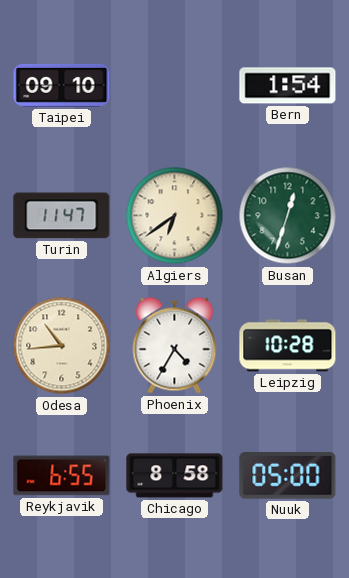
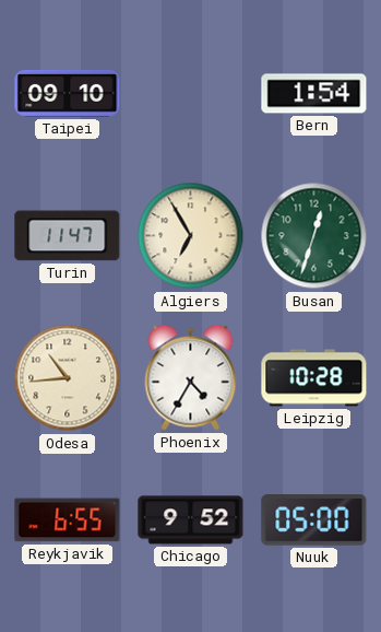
Algiers: 6:39 -> 6:55 (191, 236)
Chicago: 8:58 -> 9:52 (191, 520)
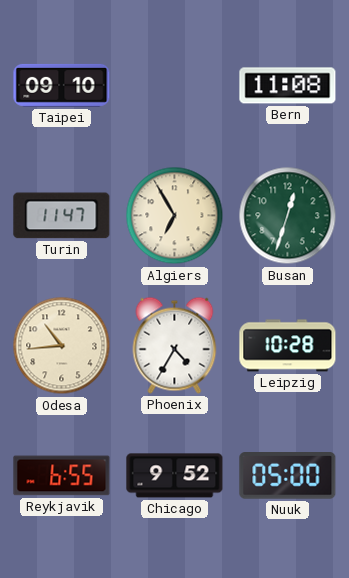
Bern: 1:54 -> 11:08 (288, 86)
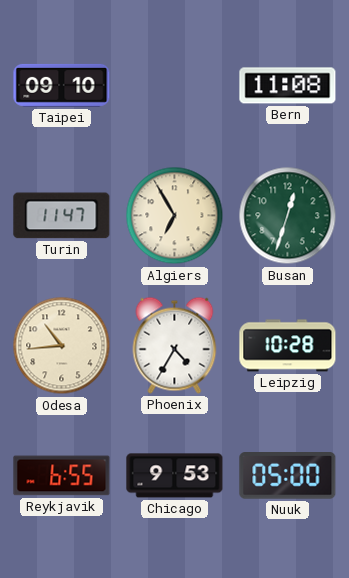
Chicago: 9:52 -> 9:53 (175, 476)
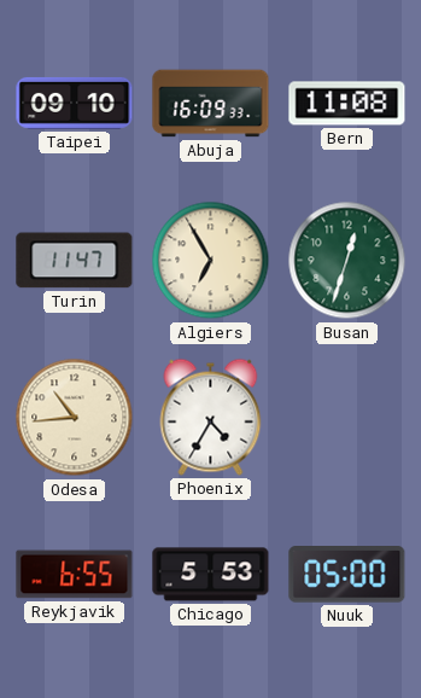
Abuja: none -> 16:09 (211, 104)
Leipzig: 10:28 -> none (288, 346)
Chicago: 9:53 -> 5:53 (211, 575)
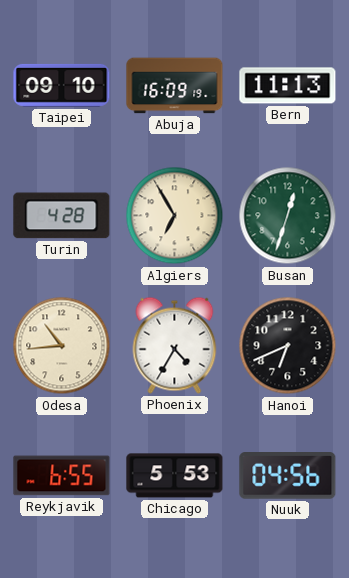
Abuja: 16:09:33 -> 16:09:19 (175, 86)
Bern: 11:08 -> 11:13 (288, 86)
Turin: 11:47 -> 4:28 (62, 216)
Hanoi: none -> 6:41 (288, 346)
Nuuk: 05:00 -> 04:56 (288, 476)
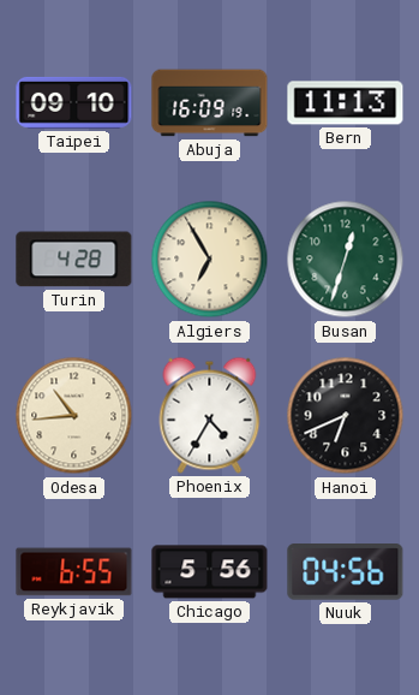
Chicago: 5:53 -> 5:56 (210, 572)
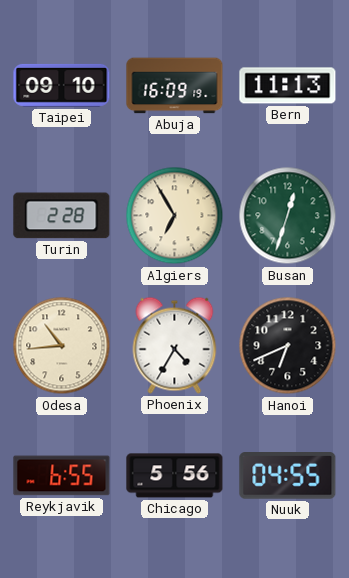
Turin: 4:28 -> 2:28 (62, 216)
Nuuk: 04:56 -> 04:55 (288, 476)
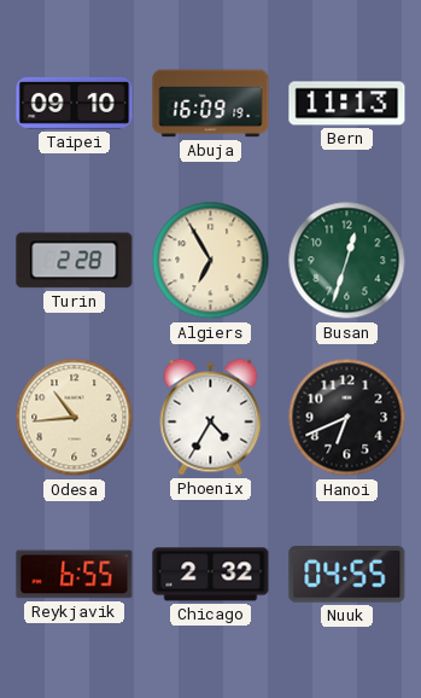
Chicago: 5:56 -> 2:32 (211, 575)
